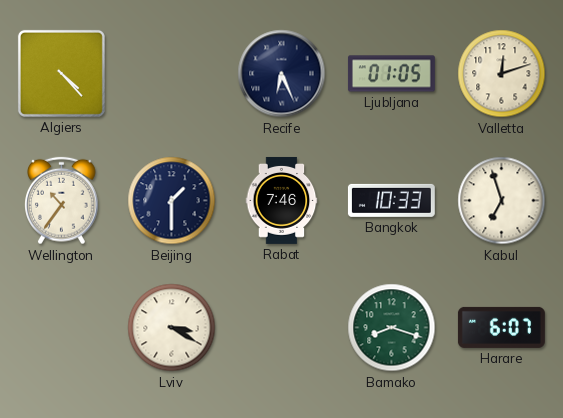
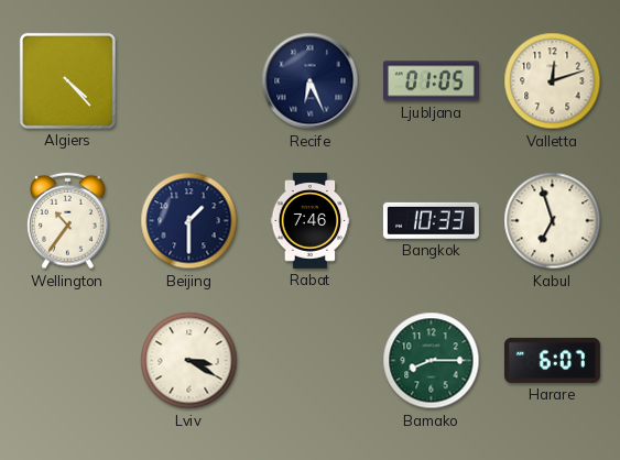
Bamako: 8:18 -> 8:15 (432, 361)
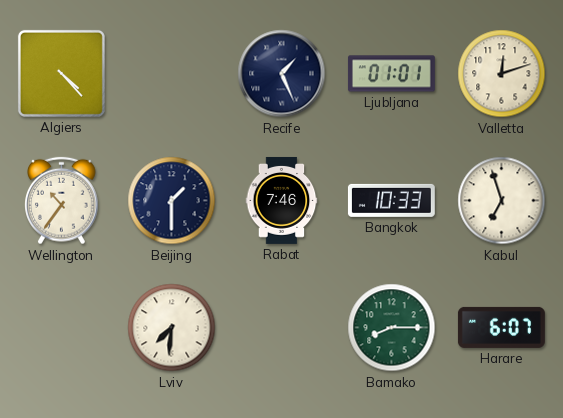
Recife: 6:26 -> 1:26 (282, 74)
Ljubljana: 01:05 -> 01:01 (391, 74)
Lviv: 3:20 -> 7:31 (172, 328)
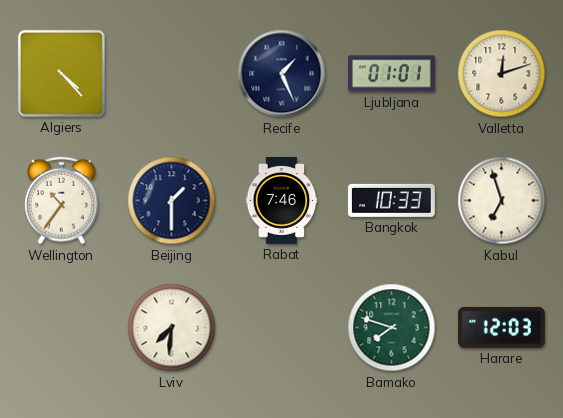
Bamako: 8:15 -> 7:48 (392, 328)
Harare: 6:07 -> 12:03 (501, 327)
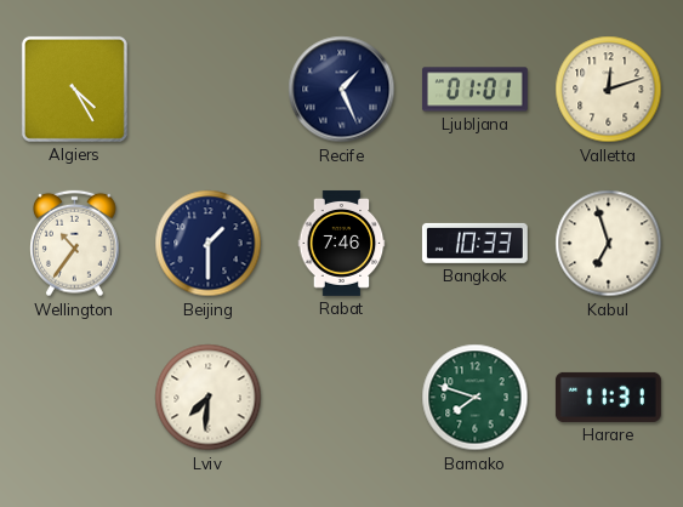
Algiers: 4:23 -> 4:25 (74, 89)
Harare: 12:03 -> 11:31 (608, 397)
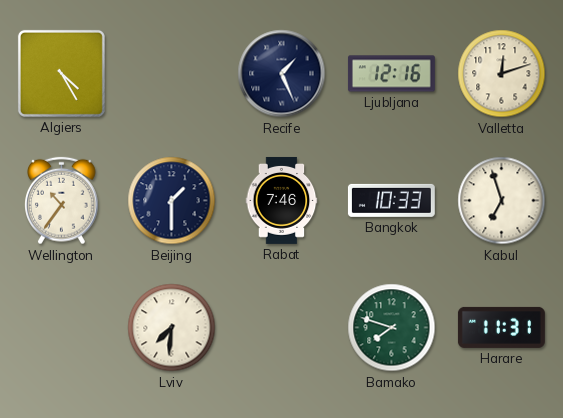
Ljubljana: 01:01 -> 12:16 (391, 74)
